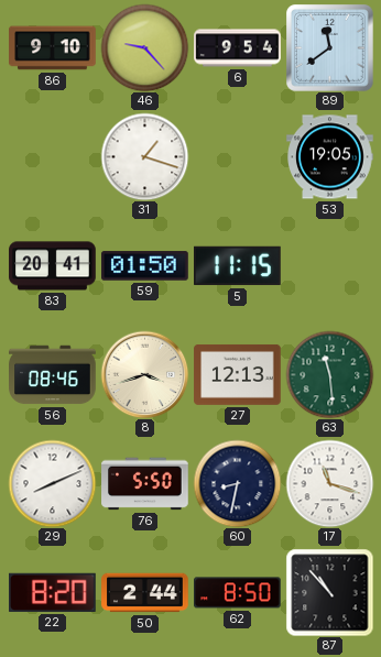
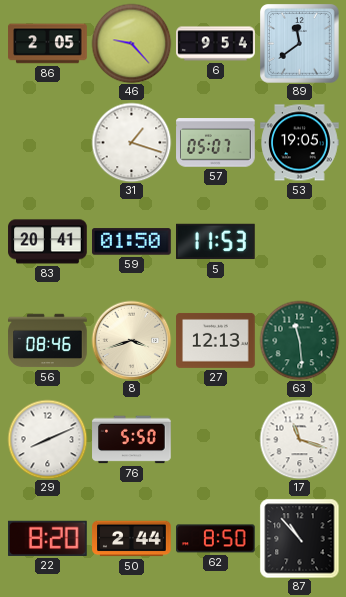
86: 9:10 -> 2:05 (48, 44)
57: none -> 05:07 (216, 143)
5: 11:15 -> 11:53 (216, 242)
60: 8:32 -> none (237, 483)
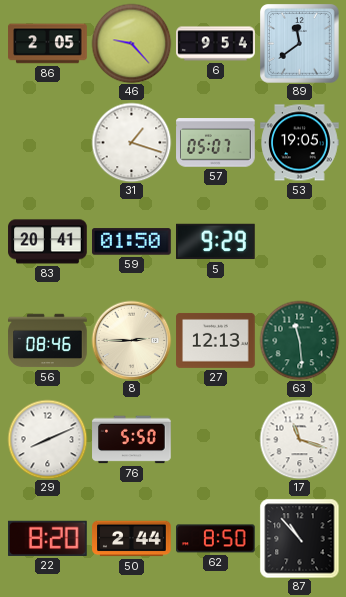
5: 11:53 -> 9:29 (216, 242)
8: 3:42 -> 2:45 (131, 340)
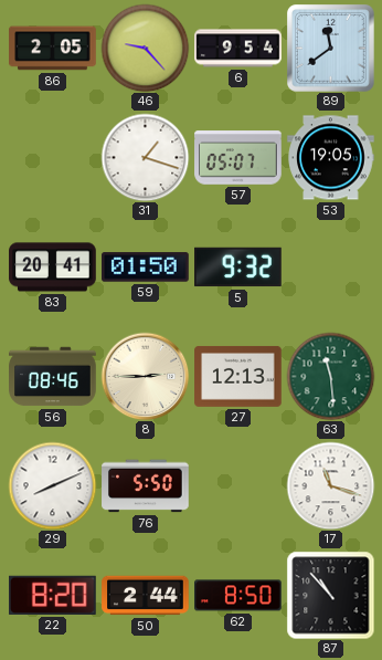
5: 9:29 -> 9:32 (238, 268)
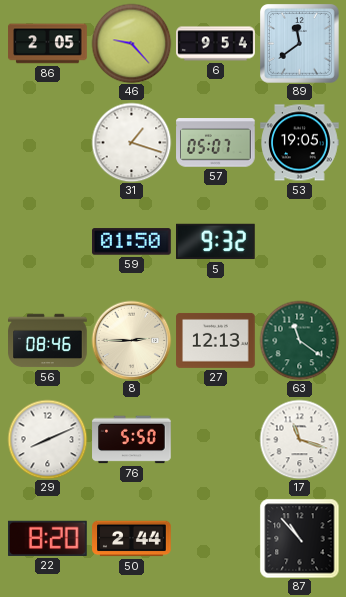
83: 20:41 -> none (53, 268)
63: 11:29 -> 11:21 (299, 340)
62: 8:50 -> none (238, 596)
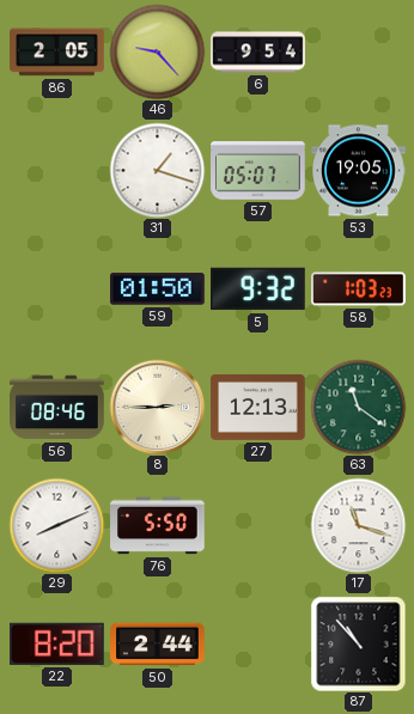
89: 11:39 -> none (300, 44)
58: none -> 1:03 (359, 289)
